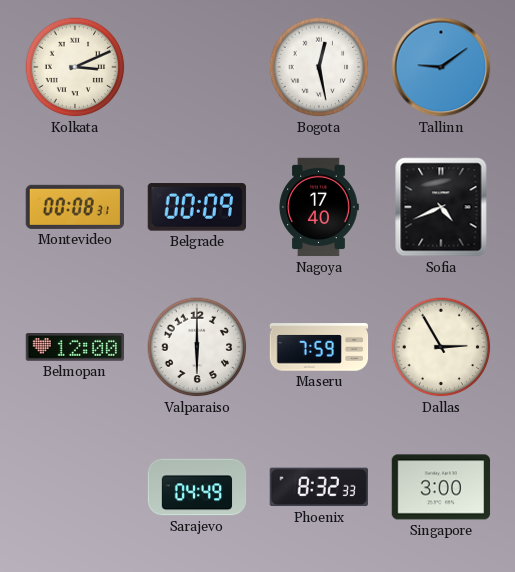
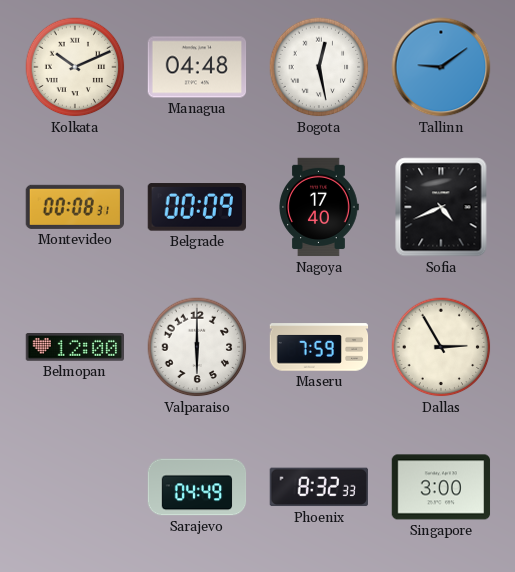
Kolkata: 3:11 -> 10:11 (75, 67)
Managua: none -> 04:48 (197, 67)
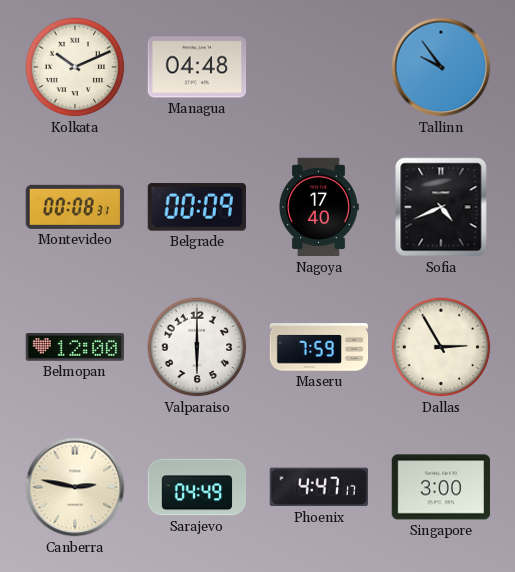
Bogota: 12:28 -> none (319, 67)
Tallinn: 9:09 -> 9:54 (441, 67)
Canberra: none -> 2:47 (75, 487)
Phoenix: 8:32 -> 4:47 (319, 487)
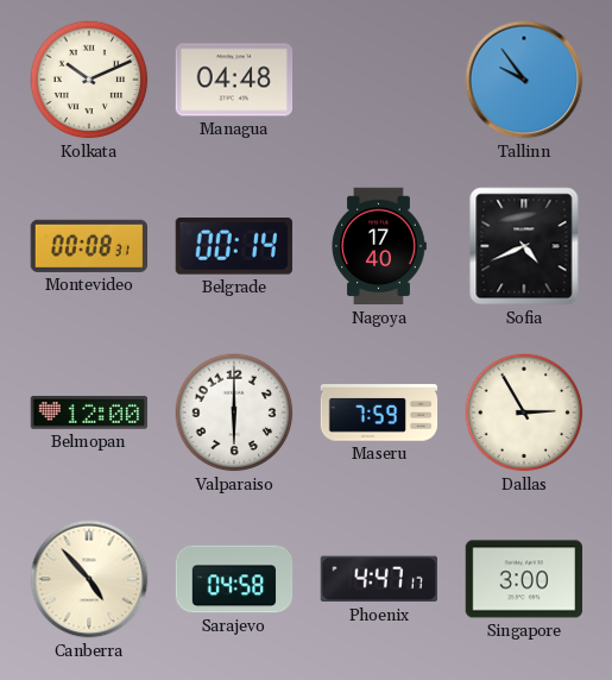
Belgrade: 00:09 -> 00:14 (234, 246)
Canberra: 2:47 -> 4:53 (89, 579)
Sarajevo: 04:49 -> 04:58 (234, 579)
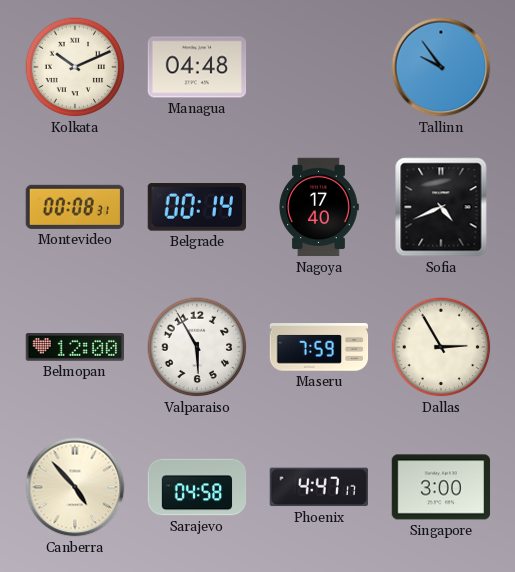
Valparaiso: 6:00 -> 5:55 (197, 347)
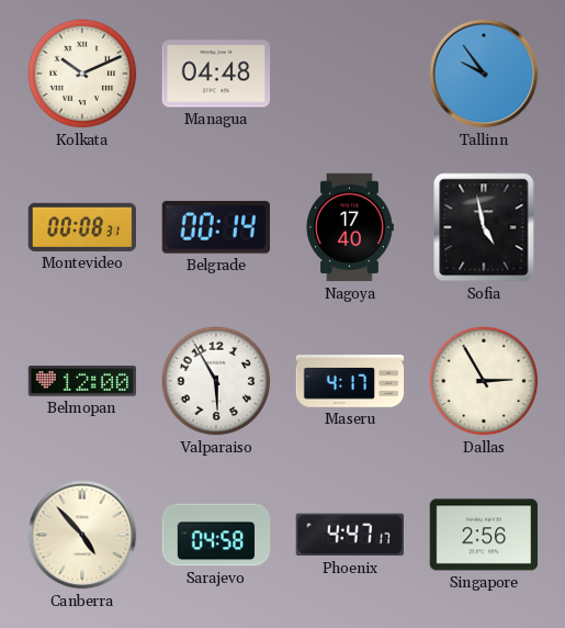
Sofia: 4:41 -> 4:58 (484, 227)
Maseru: 7:59 -> 4:17 (350, 381)
Singapore: 3:00 -> 2:56 (484, 535)
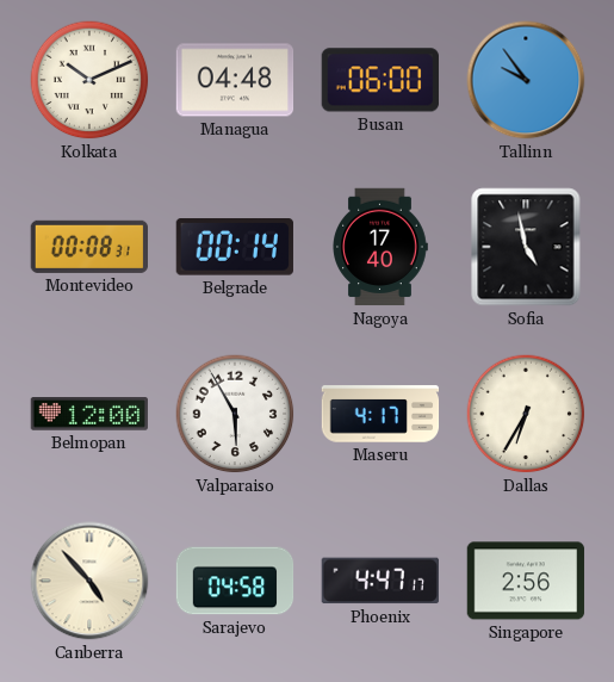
Busan: none -> 06:00 (379, 80)
Dallas: 2:55 -> 6:35 (526, 414)
